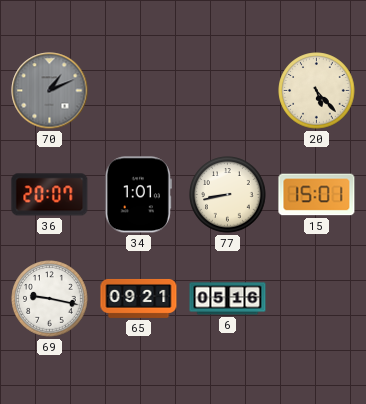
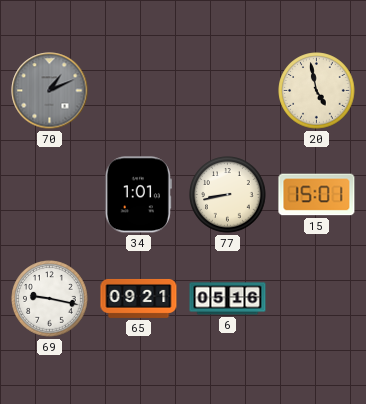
20: 5:23 -> 4:58 (317, 91)
36: 20:07 -> none (50, 195)
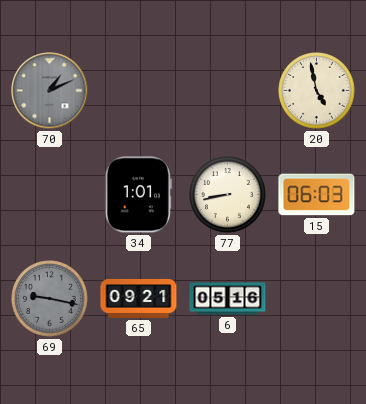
15: 15:01 -> 06:03 (317, 195)
69 dial: white -> grey (50, 299)
